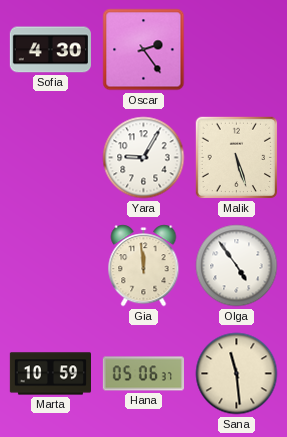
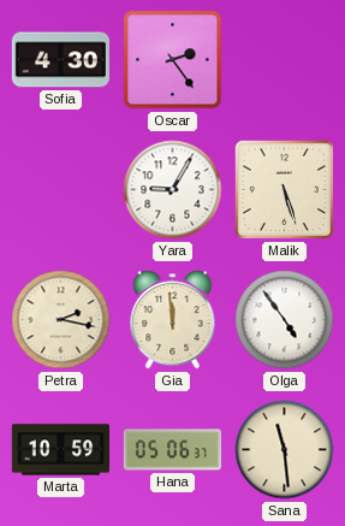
Petra: none -> 2:17 (61, 320)
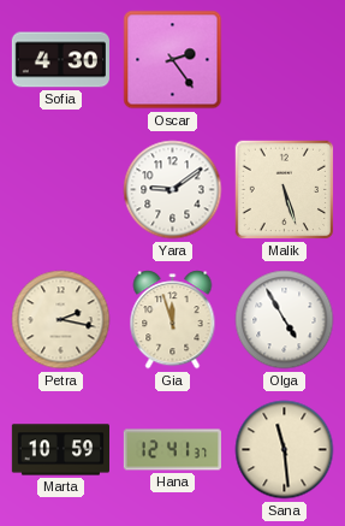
Yara: 9:05 -> 9:09 (173, 190)
Gia: 11:59 -> 11:57 (173, 320)
Olga: 4:54 -> 4:55 (285, 320)
Hana: 05:06 -> 12:41 (172, 450)
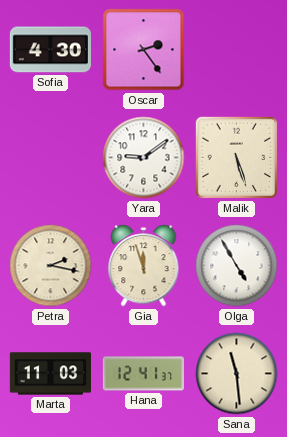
Marta: 10:59 -> 11:03 (50, 374)
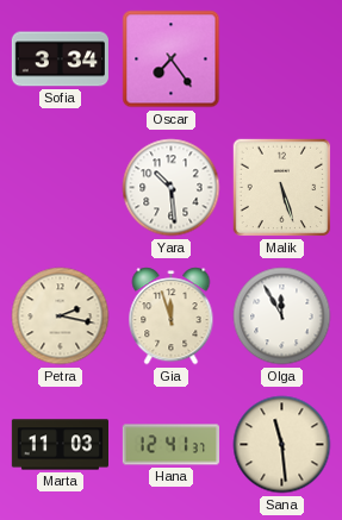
Sofia: 4:30 -> 3:34 (60, 59)
Oscar: 2:24 -> 7:24 (172, 59)
Yara: 9:09 -> 10:29 (172, 188)
Olga: 4:55 -> 11:55 (282, 317)
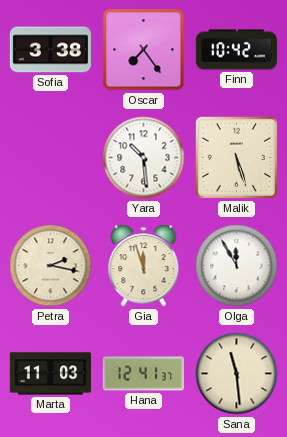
Sofia: 3:34 -> 3:38 (50, 50)
Finn: none -> 10:42 (236, 50)
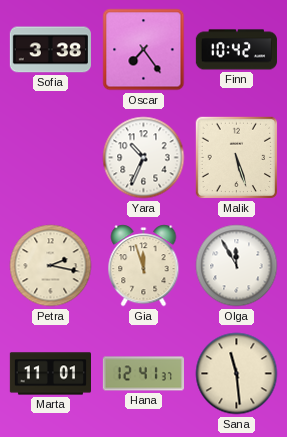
Yara: 10:29 -> 10:34 (144, 158)
Marta: 11:03 -> 11:01 (50, 374)
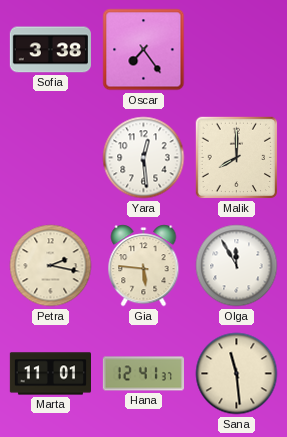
Finn: 10:42 -> none (236, 50)
Yara: 10:34 -> 12:29 (144, 158)
Malik: 5:27 -> 8:00 (237, 158)
Gia: 11:57 -> 5:46 (144, 266)
